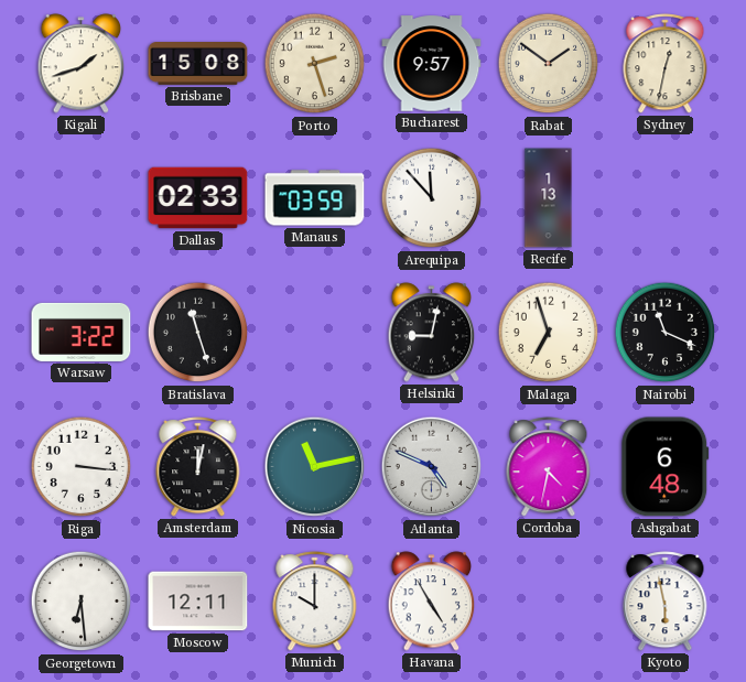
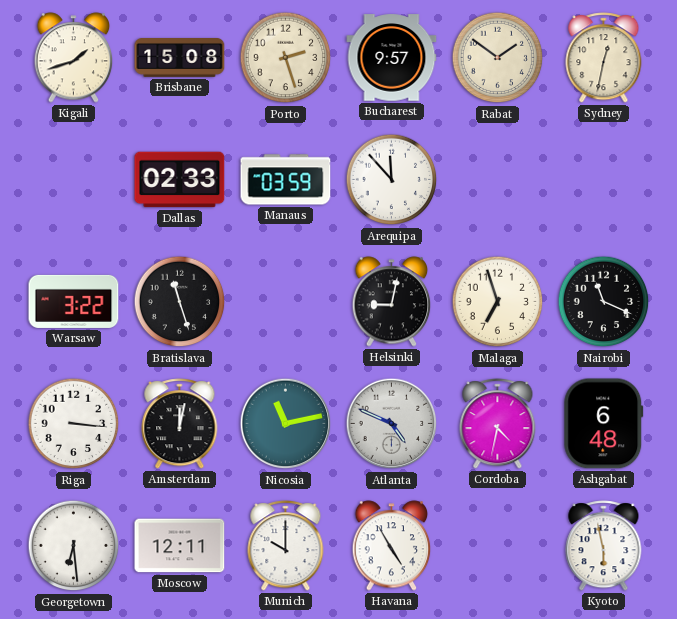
Recife: 1:13 -> none (549, 198)
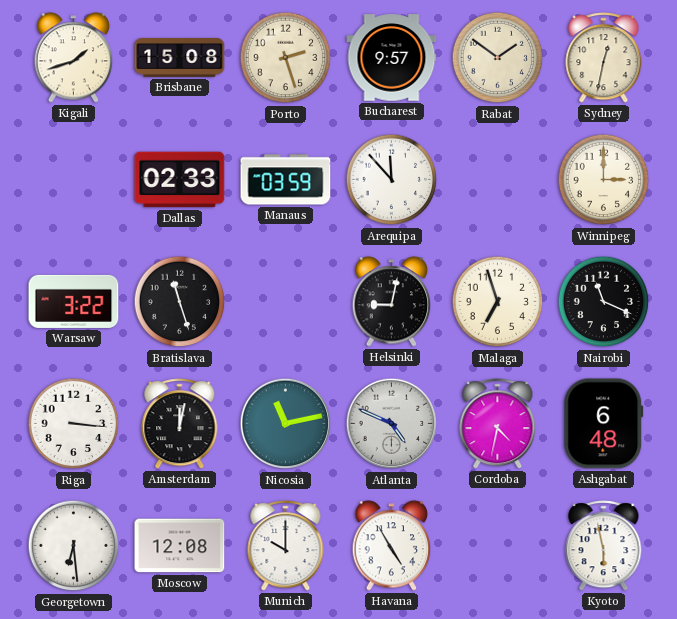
Winnipeg: none -> 3:00 (604, 180)
Moscow: 12:11 -> 12:08 (180, 546)
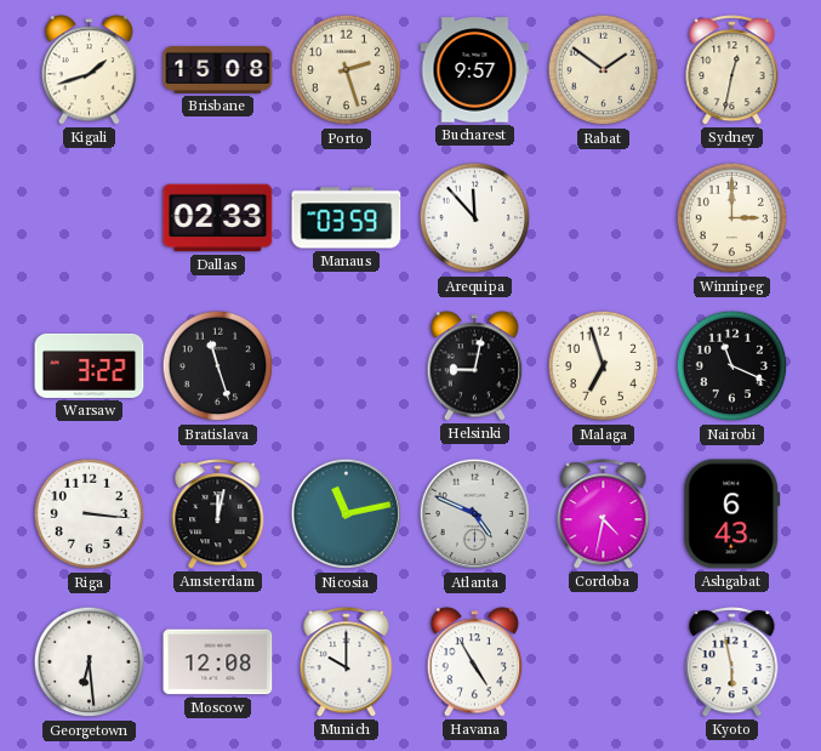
Ashgabat: 6:48 -> 6:43 (732, 514)
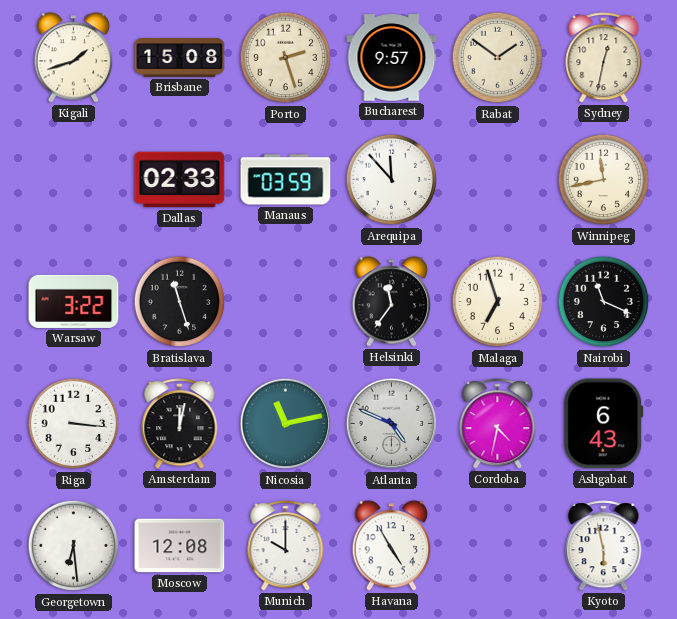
Winnipeg: 3:00 -> 11:43 (604, 180)
Helsinki: 9:02 -> 11:36 (392, 302)
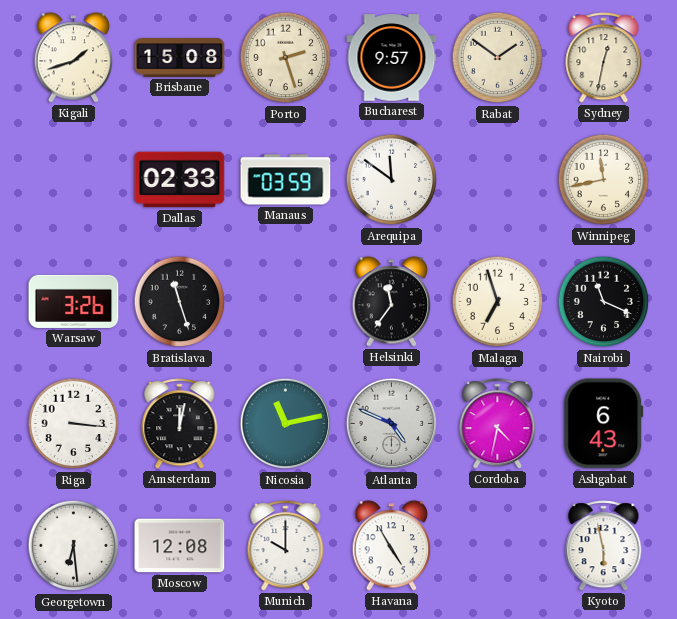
Arequipa: 11:53 -> 11:51 (392, 180)
Warsaw: 3:22 -> 3:26 (74, 301)
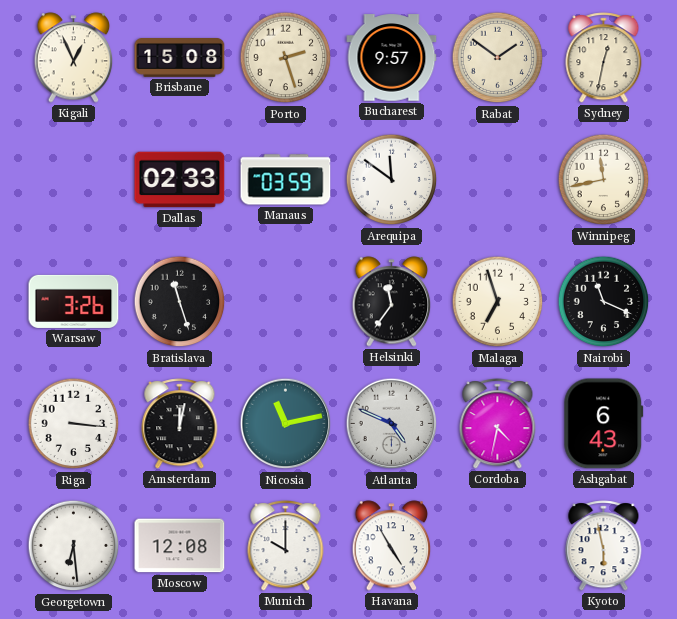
Kigali: 1:42 -> 12:56 (74, 58)
